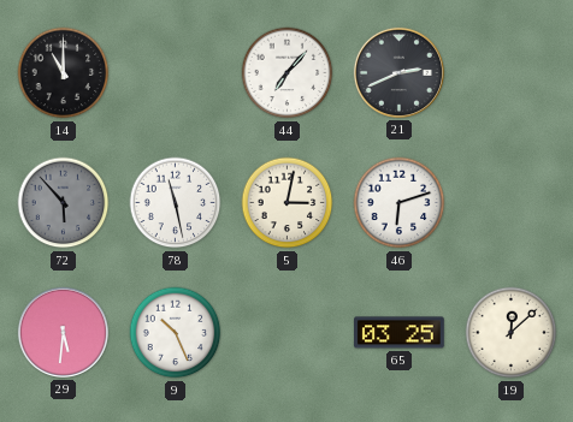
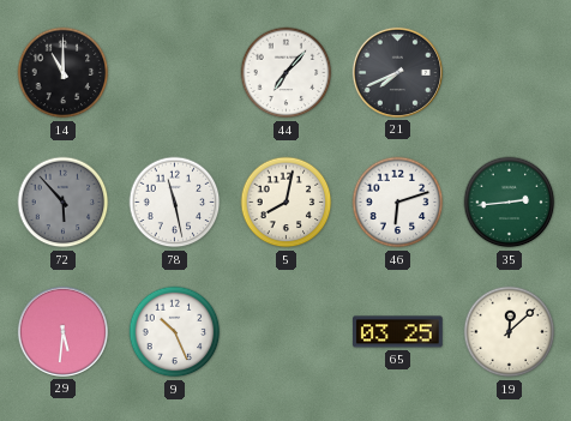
21: 2:41 -> 7:41 (397, 72)
5: 3:02 -> 8:02 (287, 203)
35: none -> 2:44 (510, 203)
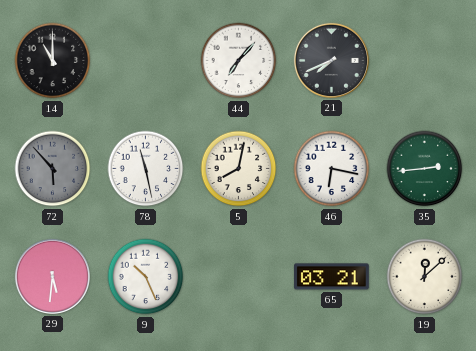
46: 6:12 -> 6:17 (332, 169)
65: 03:25 -> 03:21 (332, 277)
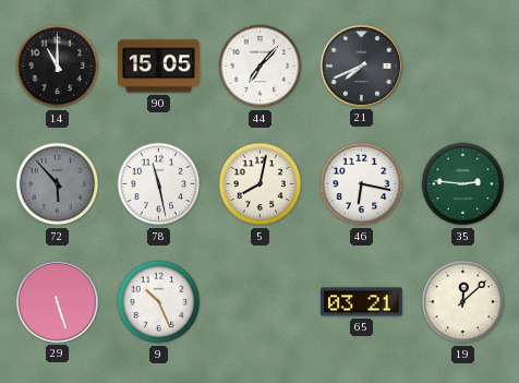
90: none -> 15:05 (159, 67)
35: 2:44 -> 2:46 (463, 184)
29: 5:31 -> 5:27 (57, 301)
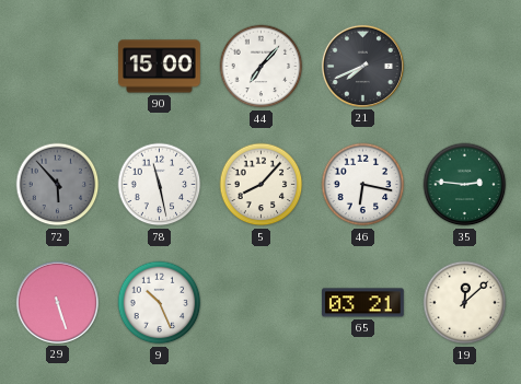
14: 11:00 -> none (58, 67)
90: 15:05 -> 15:00 (160, 67)
5: 8:02 -> 8:07 (262, 185)
